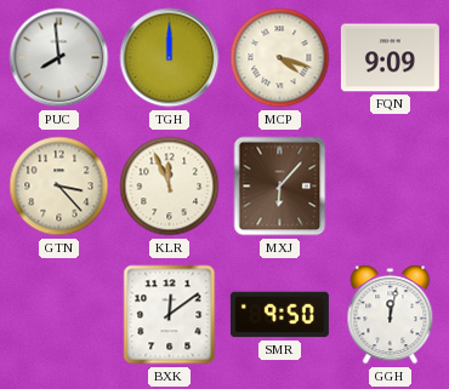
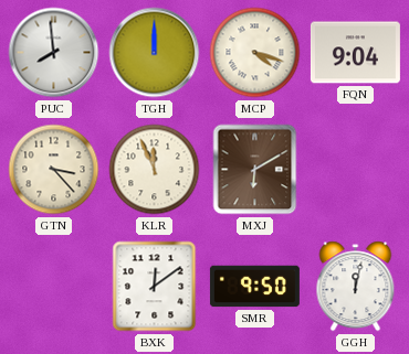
FQN: 9:09 -> 9:04 (355, 53)
MXJ: 6:07 -> 6:10 (255, 170)
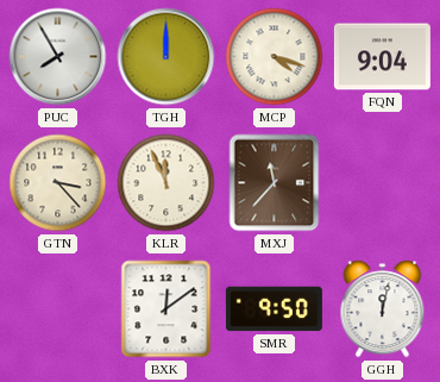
PUC: 7:59 -> 7:55 (58, 57)
MXJ: 6:10 -> 11:37 (275, 183)
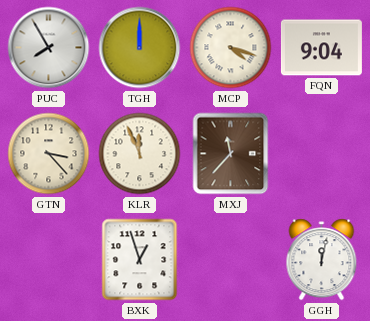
BXK: 12:09 -> 12:57 (140, 260)
SMR: 9:50 -> none (274, 309)
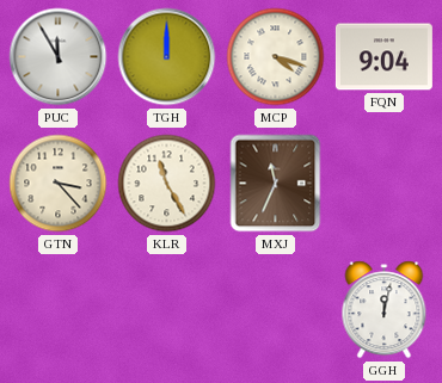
PUC: 7:55 -> 11:55 (59, 57)
KLR: 11:56 -> 11:25 (167, 184)
MXJ: 11:37 -> 11:34 (276, 184)
BXK: 12:57 -> none (140, 260)
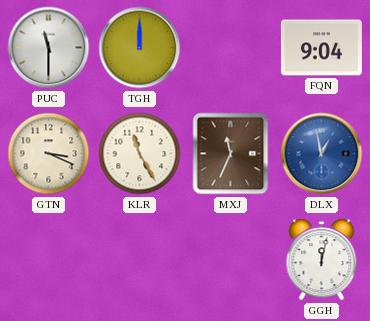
PUC: 11:55 -> 11:30 (49, 48)
MCP: 4:18 -> none (276, 57)
GTN: 3:23 -> 3:19 (49, 154)
DLX: none -> 12:58 (322, 154)
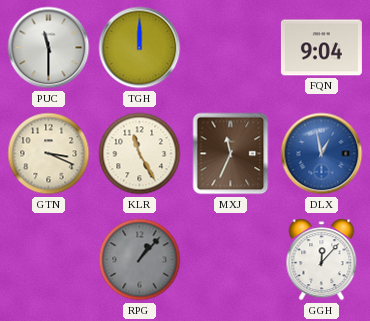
RPG: none -> 1:07 (140, 260)
GGH: 12:02 -> 12:07 (322, 260)
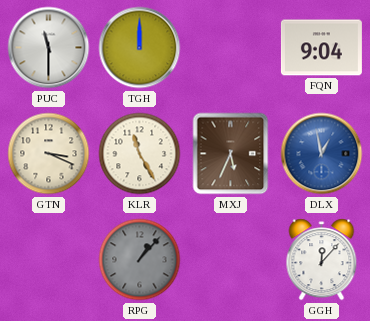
MXJ: 11:34 -> 5:34 (231, 154)
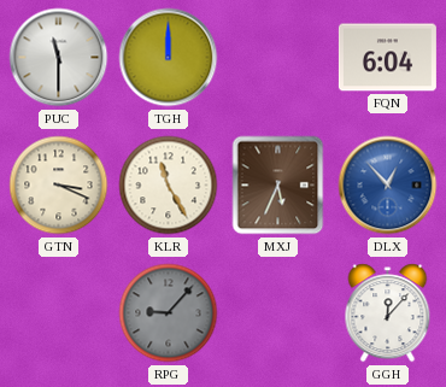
FQN: 9:04 -> 6:04 (387, 58)
DLX: 12:58 -> 12:53 (388, 186)
RPG: 1:07 -> 9:07 (169, 313)
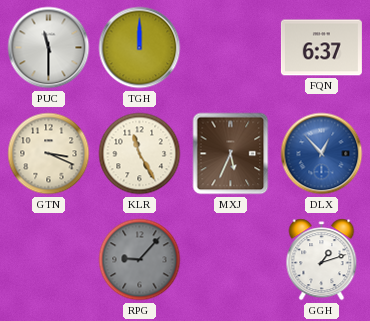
FQN: 6:04 -> 6:37 (321, 48)
GGH: 12:07 -> 1:12 (322, 260)
